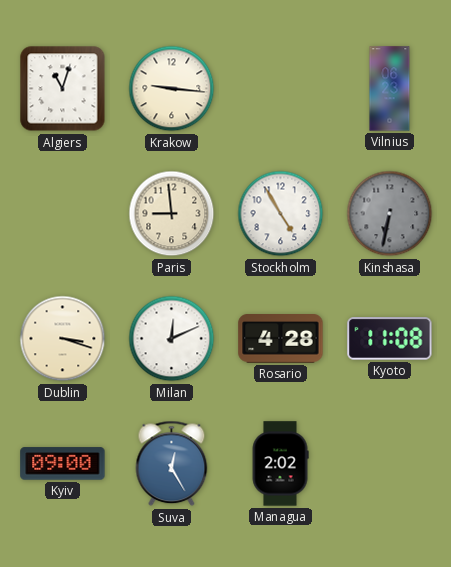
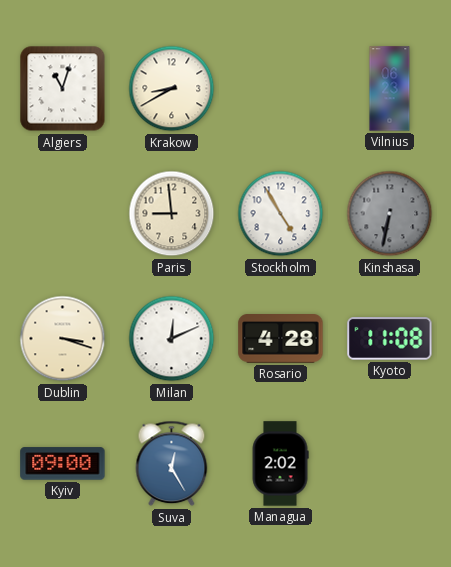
Krakow: 9:16 -> 8:40 (172, 89)
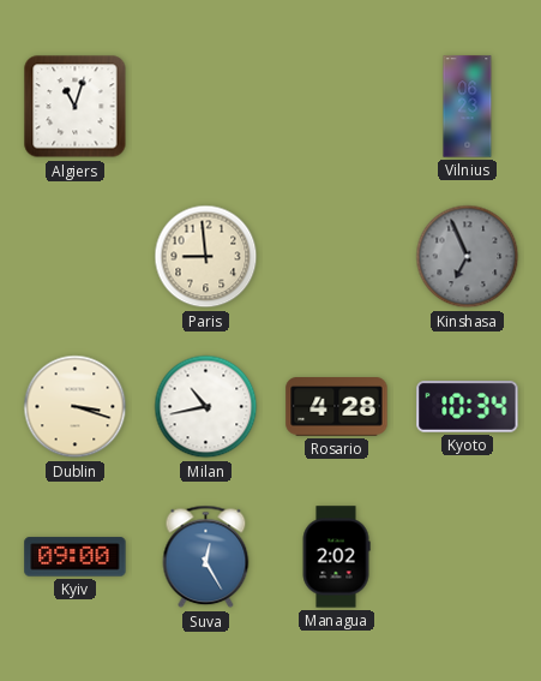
Krakow: 8:40 -> none (172, 89)
Stockholm: 4:55 -> none (281, 214)
Kinshasa: 6:32 -> 6:56 (468, 257)
Milan: 12:11 -> 10:43 (206, 407)
Kyoto: 11:08 -> 10:34 (468, 407)
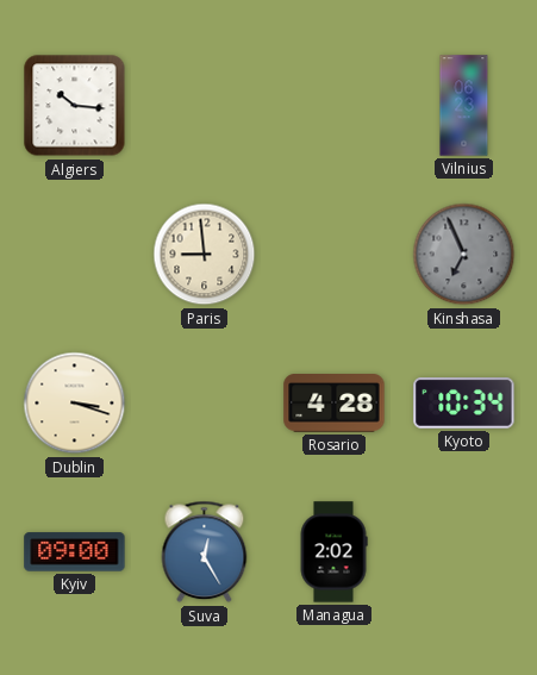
Algiers: 11:03 -> 10:16 (75, 106)
Milan: 10:43 -> none (206, 407)
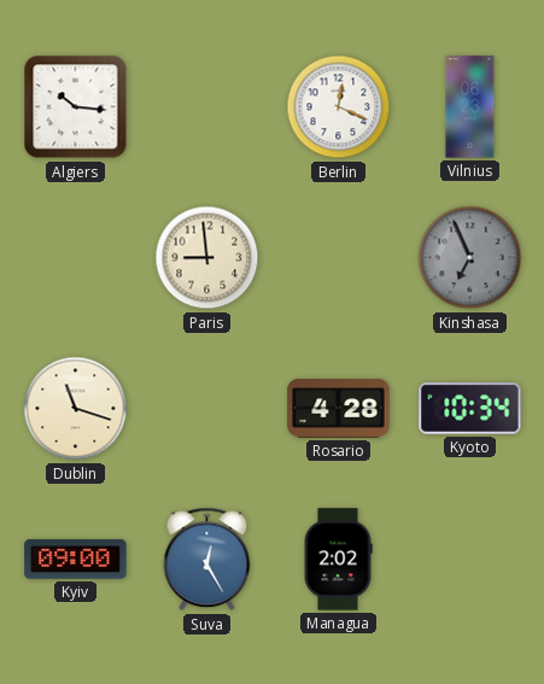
Berlin: none -> 12:19 (339, 107)
Dublin: 3:18 -> 11:18 (76, 409)
